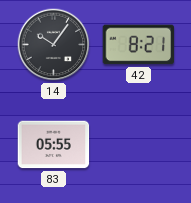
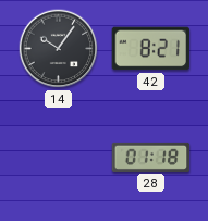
83: 05:55 -> none (54, 145)
28: none -> 01:18 (151, 157)
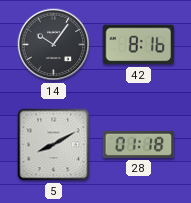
42: 8:21 -> 8:16 (139, 45)
5: none -> 8:10 (54, 145)
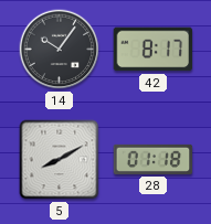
42: 8:16 -> 8:17 (154, 50)
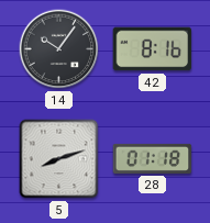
42: 8:17 -> 8:16 (153, 49)
5: 8:10 -> 8:12 (59, 159)
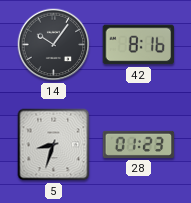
5: 8:12 -> 8:33 (54, 145)
28: 01:18 -> 01:23 (139, 144)
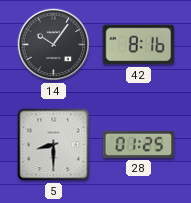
5: 8:33 -> 8:30 (54, 145)
28: 01:23 -> 01:25 (139, 144)
